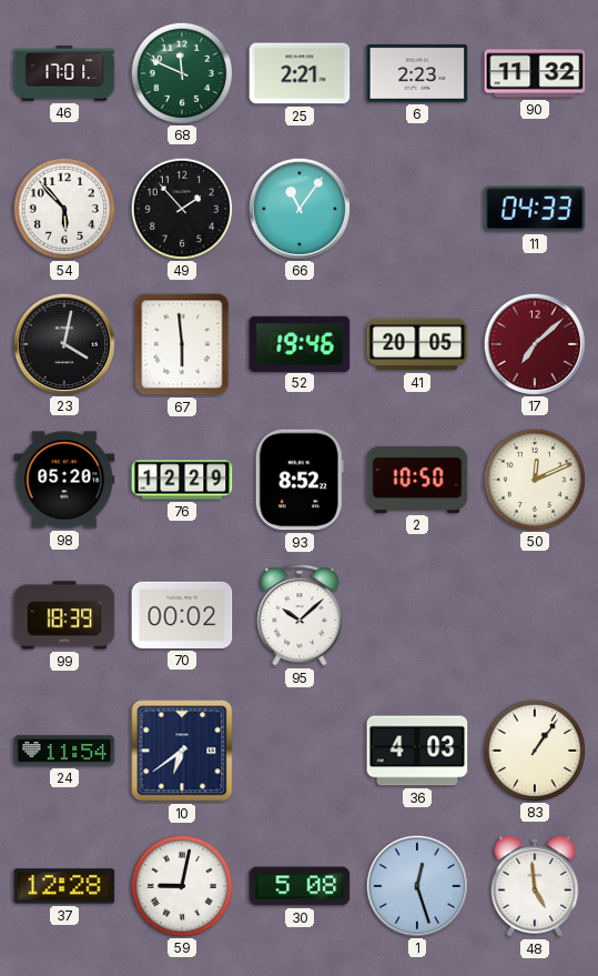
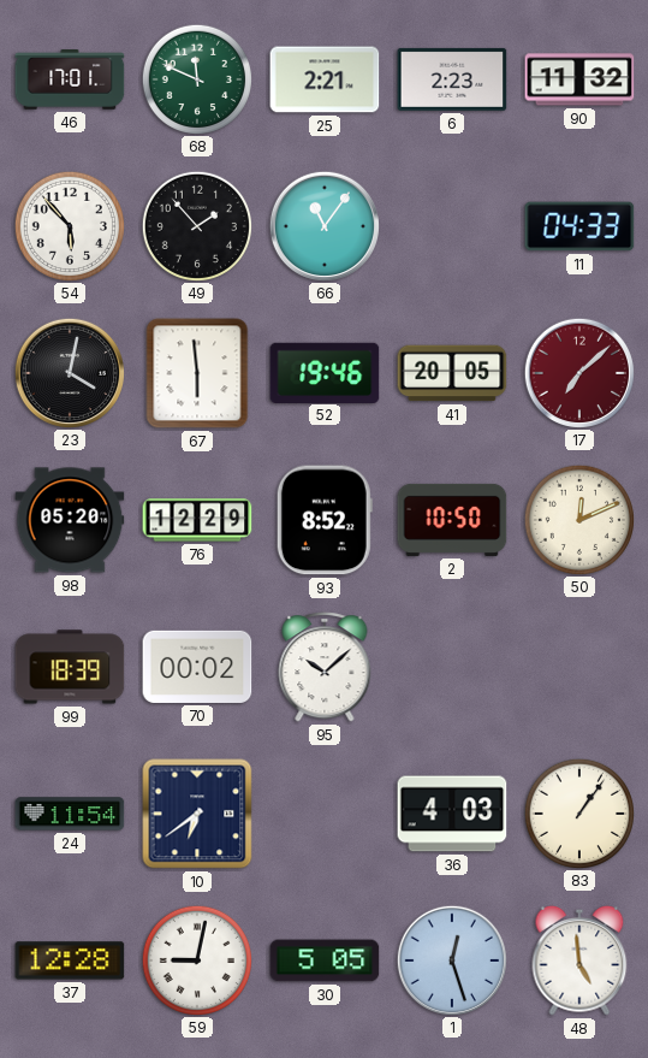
30: 5:08 -> 5:05 (325, 961)
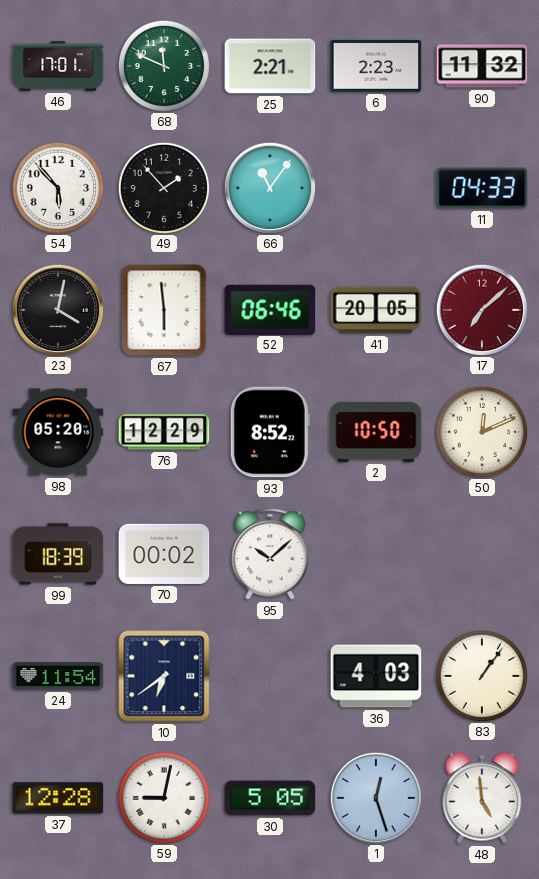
52: 19:46 -> 06:46 (270, 309)
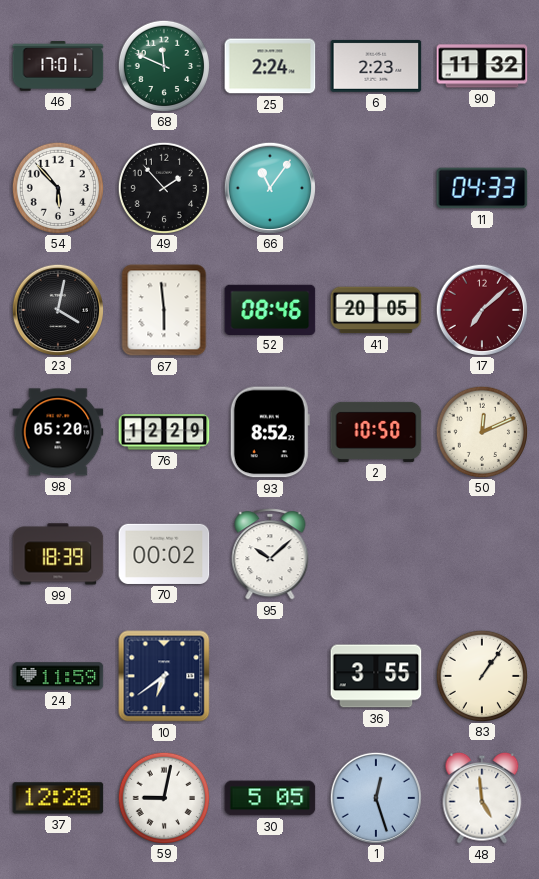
25: 2:21 -> 2:24 (270, 66)
52: 06:46 -> 08:46 (270, 309)
24: 11:54 -> 11:59 (58, 676)
36: 4:03 -> 3:55 (376, 676)
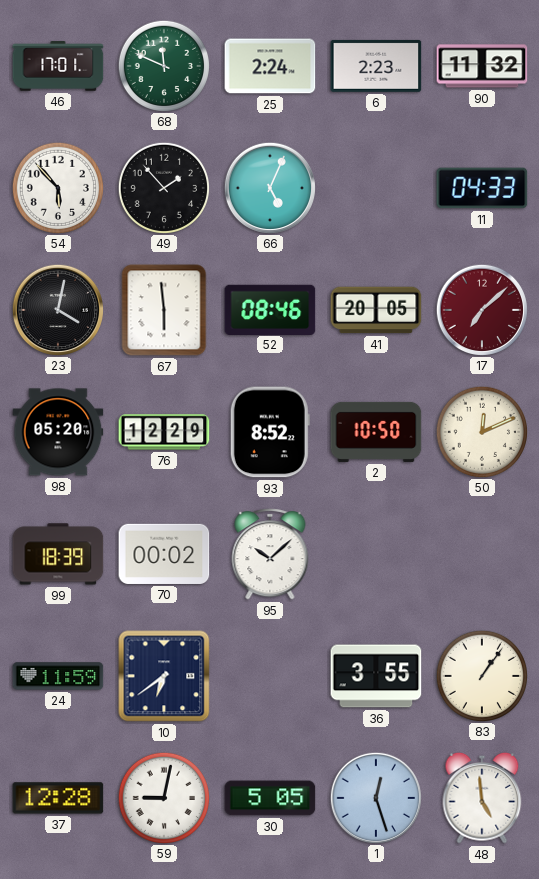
66: 11:06 -> 5:04 (269, 187)
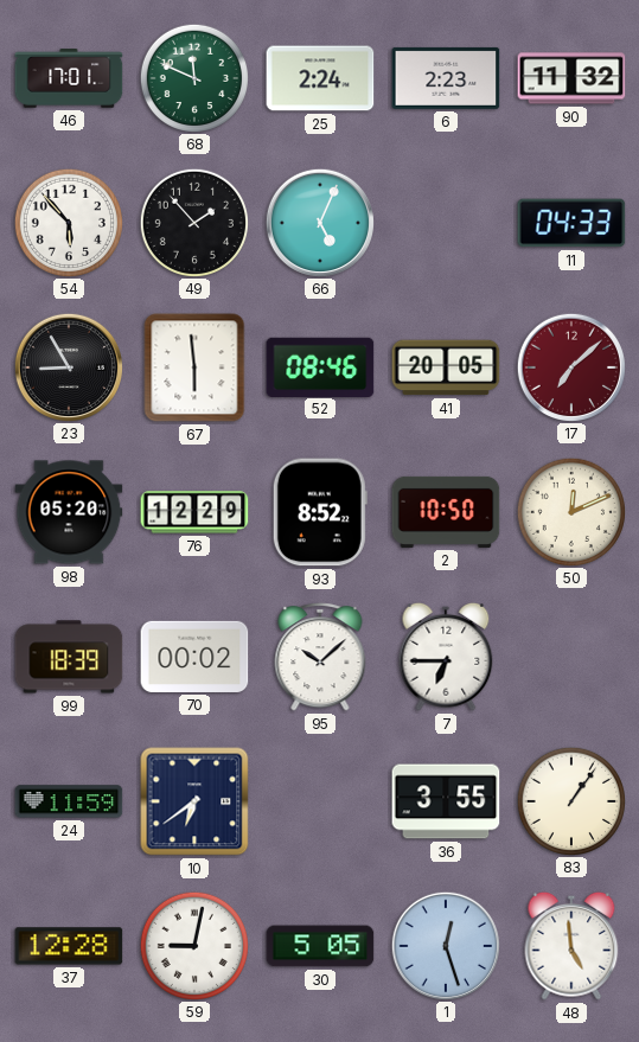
23: 4:02 -> 8:55 (68, 366)
7: none -> 6:45 (446, 657)
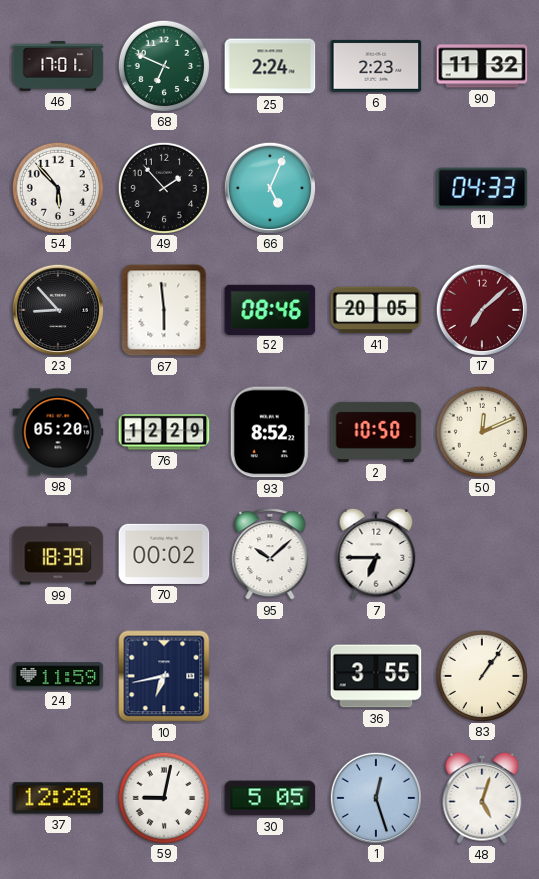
68: 11:49 -> 6:49 (163, 65)
23: 8:55 -> 8:53 (57, 309)
10: 6:39 -> 6:43 (164, 676)
48: 4:59 -> 5:03 (482, 798)
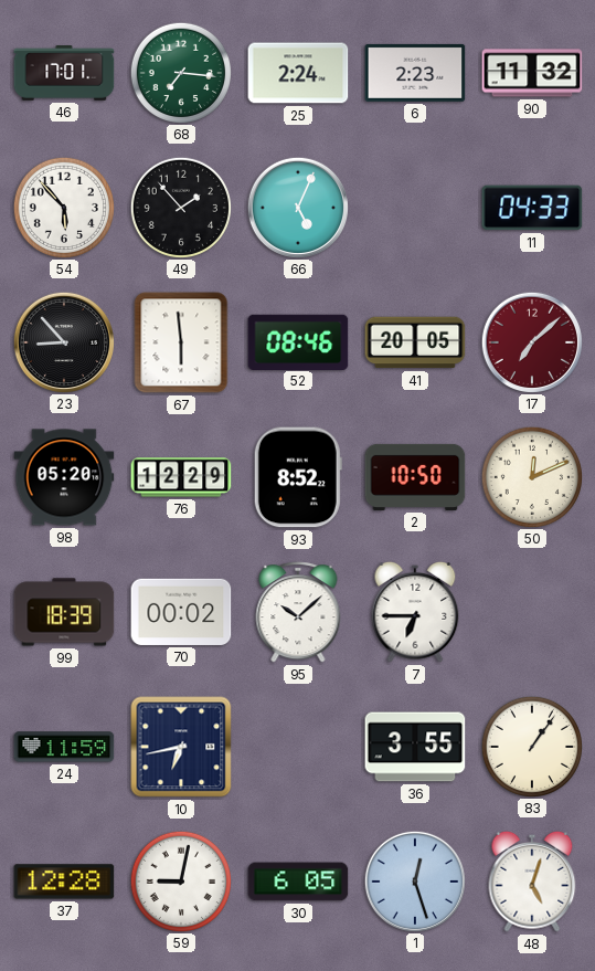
68: 6:49 -> 7:16 (180, 72)
30: 5:05 -> 6:05 (298, 882)
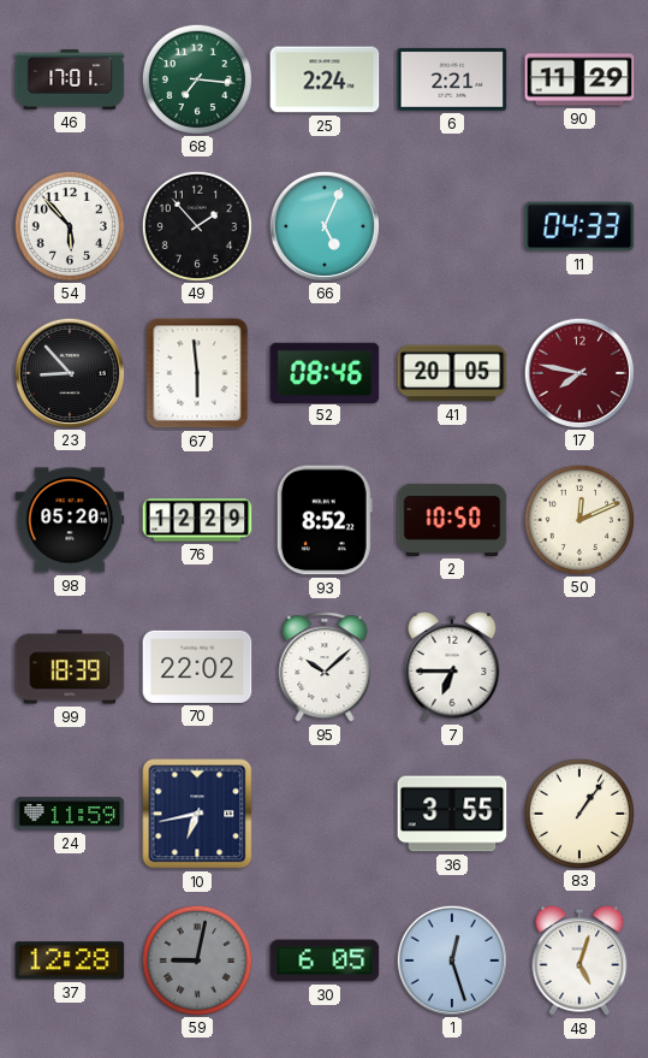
6: 2:23 -> 2:21 (452, 79)
90: 11:32 -> 11:29 (579, 79)
17: 7:08 -> 7:47 (578, 372)
70: 00:02 -> 22:02 (197, 667)
59 dial: white -> grey (196, 959)
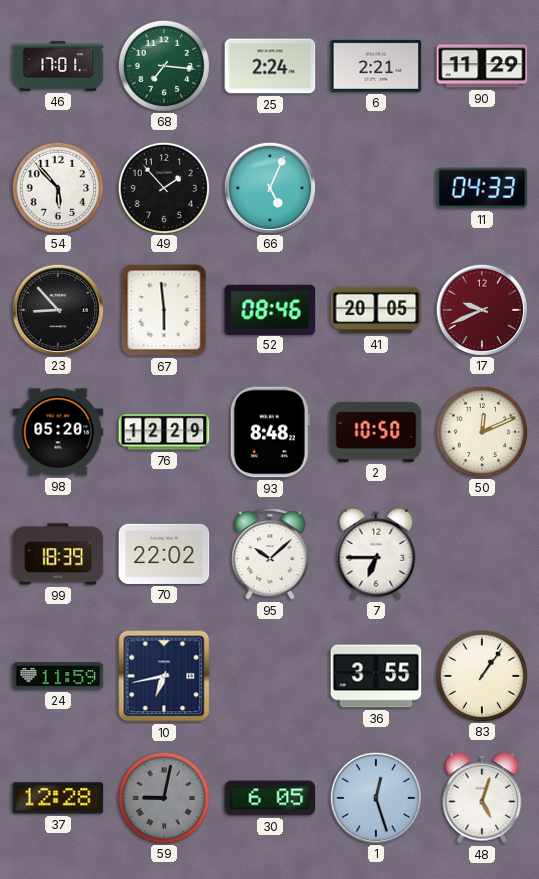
17: 7:47 -> 9:41 (481, 309)
93: 8:52 -> 8:48 (270, 432)
